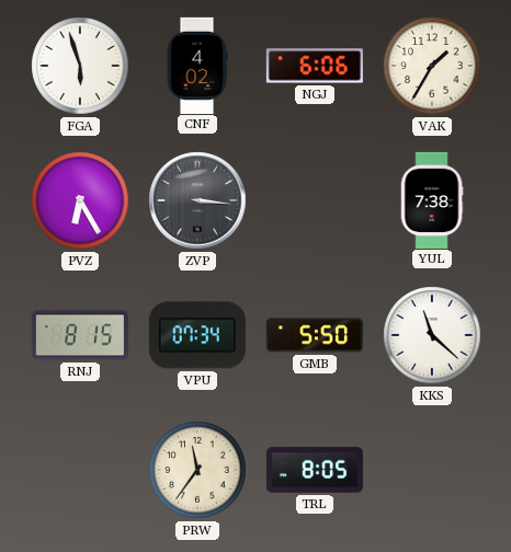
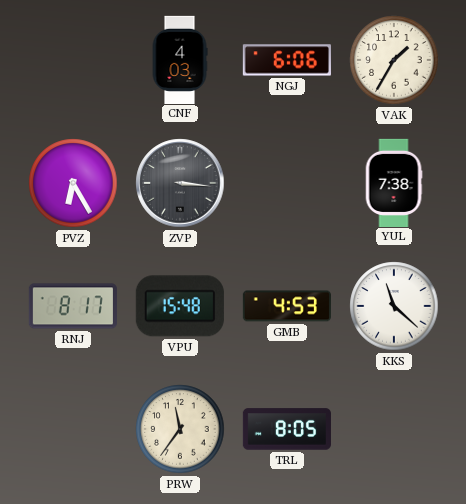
FGA: 5:57 -> none (80, 66)
CNF: 4:02 -> 4:03 (180, 59)
RNJ: 8:15 -> 8:17 (73, 306)
VPU: 07:34 -> 15:48 (180, 306)
GMB: 5:50 -> 4:53 (287, 306)
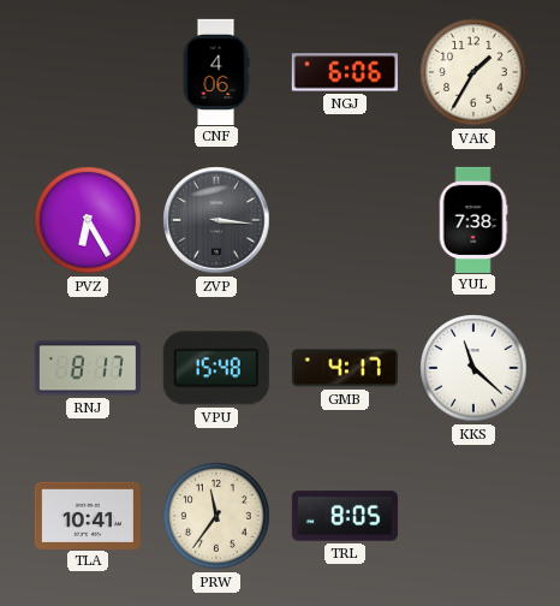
CNF: 4:03 -> 4:06 (216, 71)
GMB: 4:53 -> 4:17 (345, 368)
TLA: none -> 10:41 (88, 515)
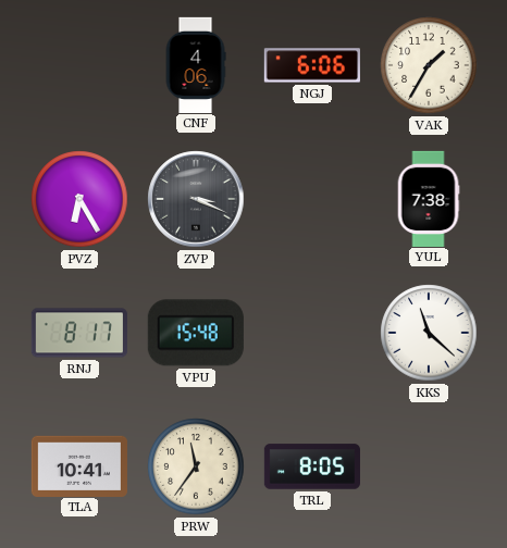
ZVP: 3:16 -> 3:19 (196, 199)
GMB: 4:17 -> none (345, 368)
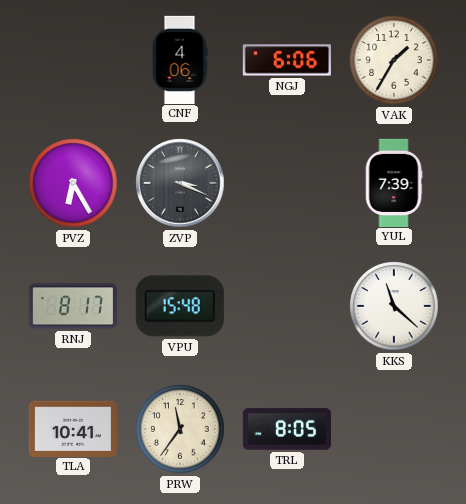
YUL: 7:38 -> 7:39 (394, 182)
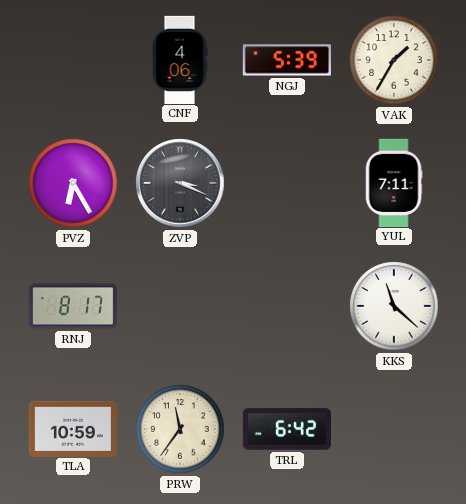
NGJ: 6:06 -> 5:39 (287, 60)
YUL: 7:39 -> 7:11 (394, 182)
VPU: 15:48 -> none (180, 306)
TLA: 10:41 -> 10:59 (73, 428)
TRL: 8:05 -> 6:42 (287, 429)
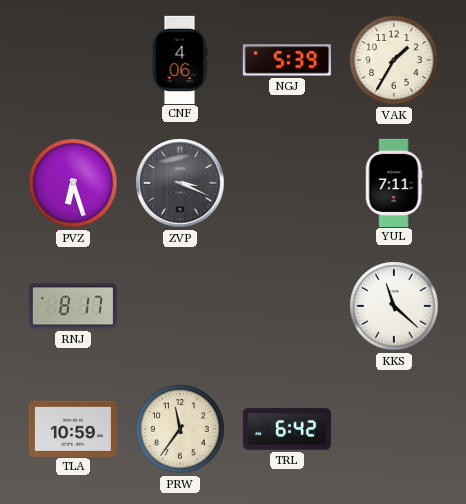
PVZ: 6:25 -> 6:27 (73, 183)
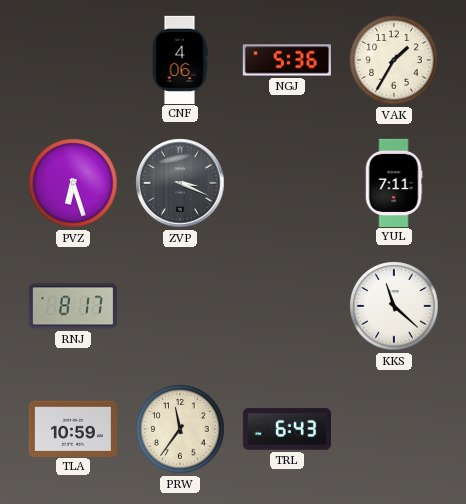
NGJ: 5:39 -> 5:36 (287, 60)
TRL: 6:42 -> 6:43 (287, 429)
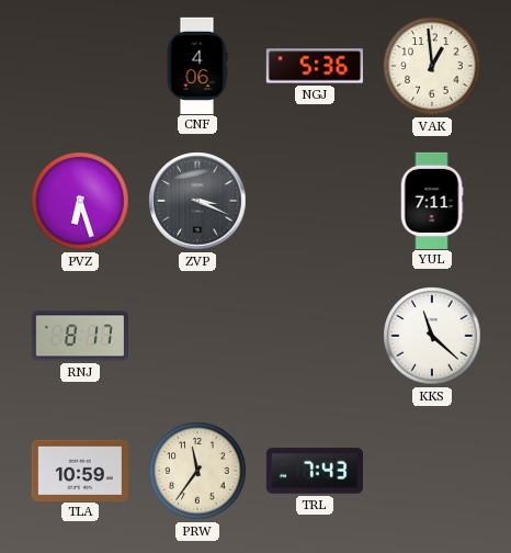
VAK: 1:35 -> 12:59 (432, 66)
TRL: 6:43 -> 7:43 (315, 471)
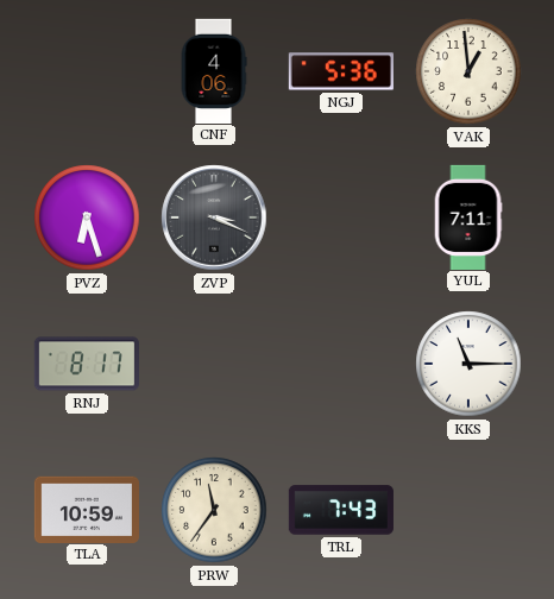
KKS: 11:22 -> 11:15 (468, 364)
